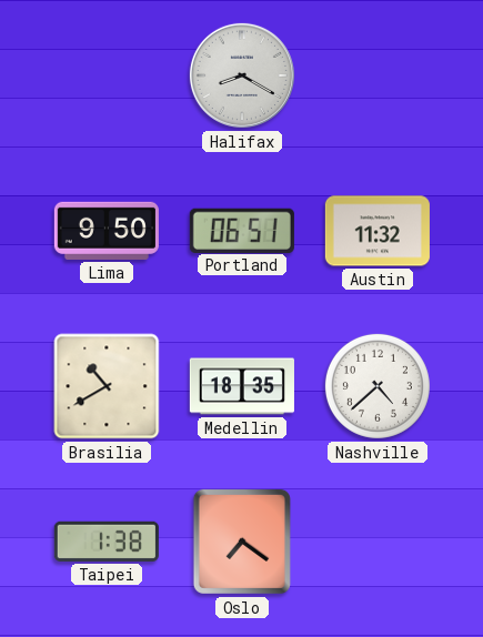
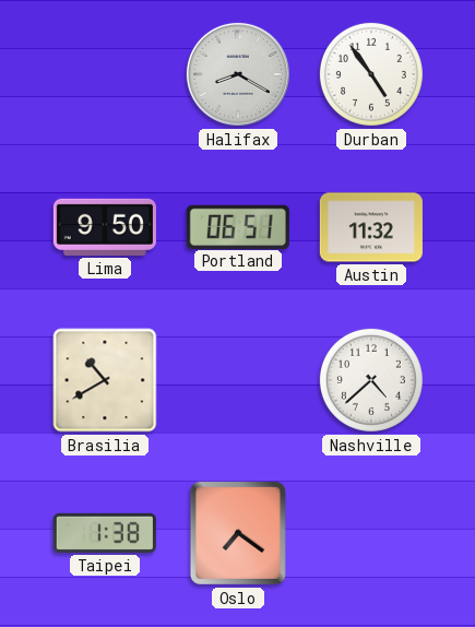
Durban: none -> 4:54 (371, 74)
Medellin: 18:35 -> none (242, 386)
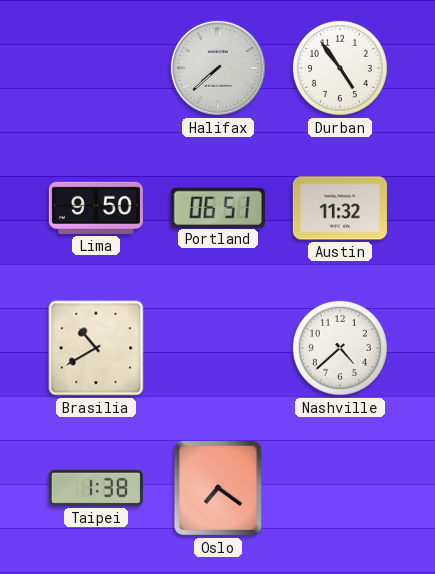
Halifax: 8:20 -> 7:38 (218, 68)
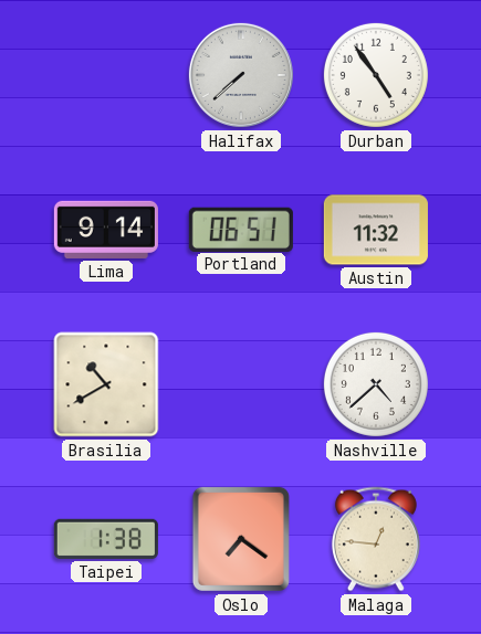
Lima: 9:50 -> 9:14 (106, 230)
Malaga: none -> 12:46 (376, 539)
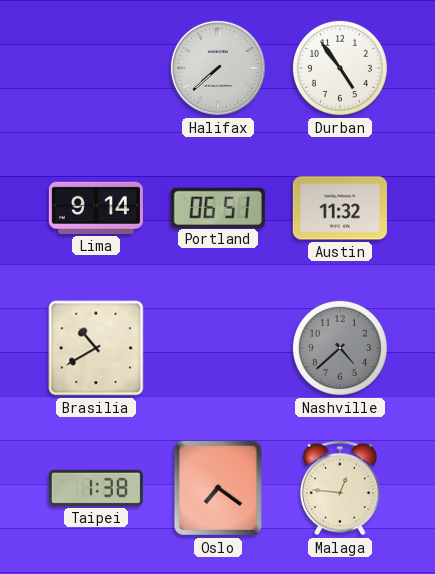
Nashville dial: white -> grey (340, 348)
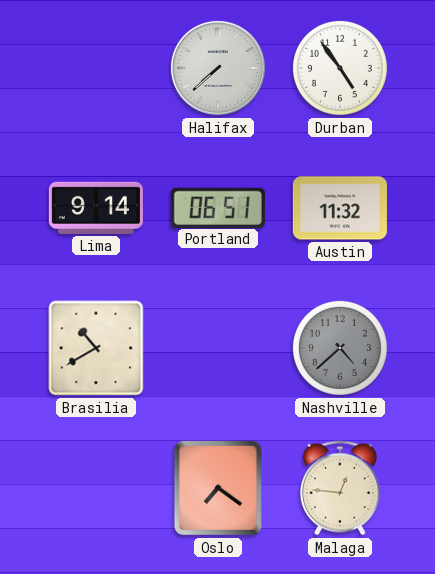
Taipei: 1:38 -> none (96, 488)
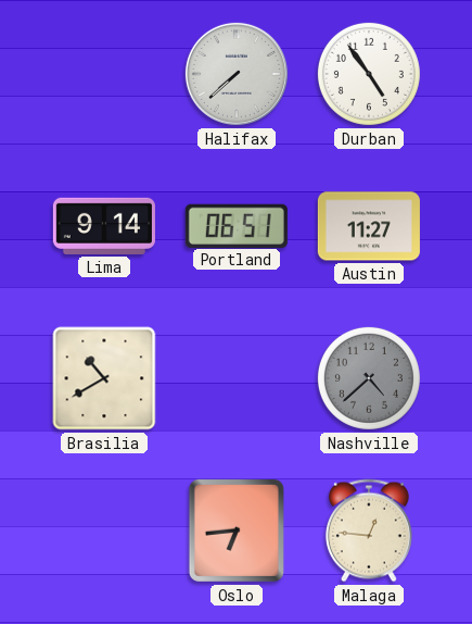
Austin: 11:32 -> 11:27 (369, 226)
Oslo: 7:21 -> 6:44 (237, 531)
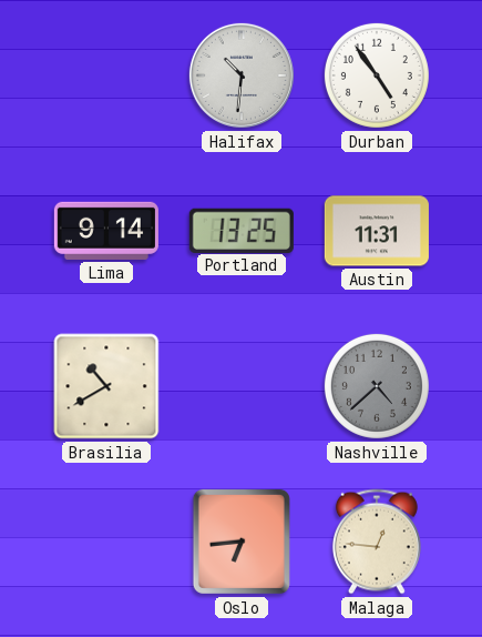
Halifax: 7:38 -> 10:31 (242, 75)
Portland: 06:51 -> 13:25 (242, 230)
Austin: 11:27 -> 11:31 (377, 231)
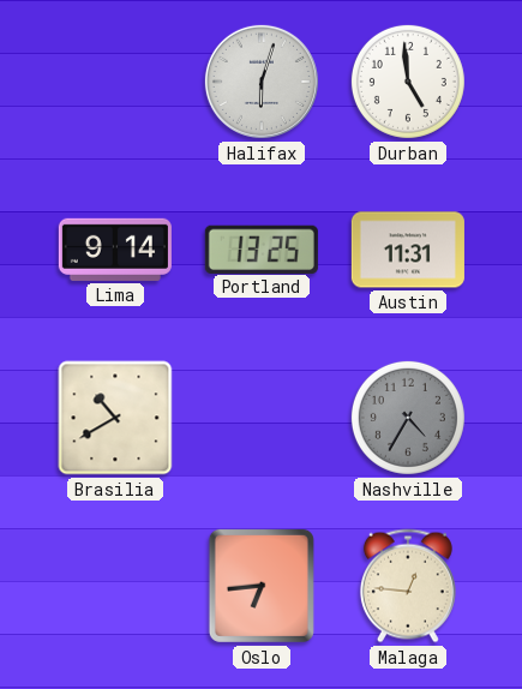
Halifax: 10:31 -> 6:03 (262, 82)
Durban: 4:54 -> 4:59 (408, 82)
Nashville: 4:38 -> 4:35 (408, 418)
